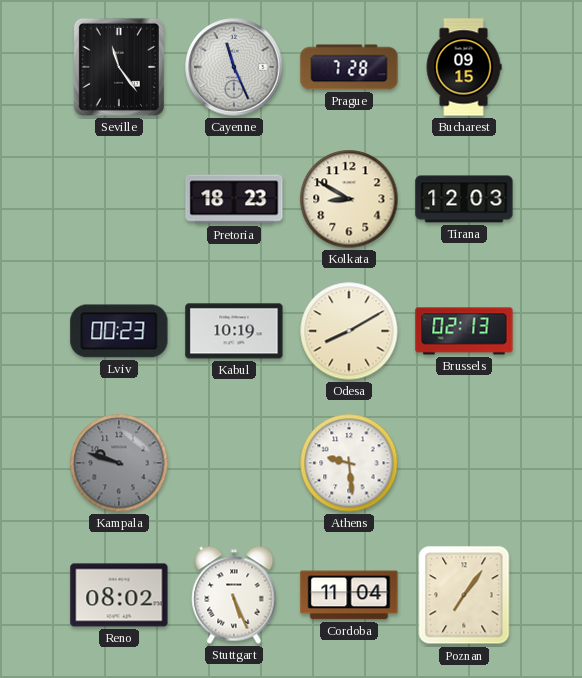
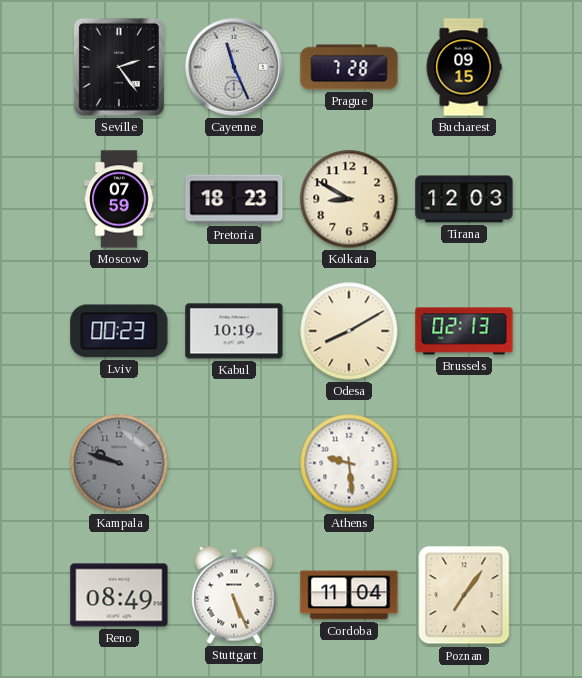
Seville: 11:24 -> 2:24 (119, 67)
Moscow: none -> 07:59 (119, 199)
Reno: 08:02 -> 08:49 (119, 595)
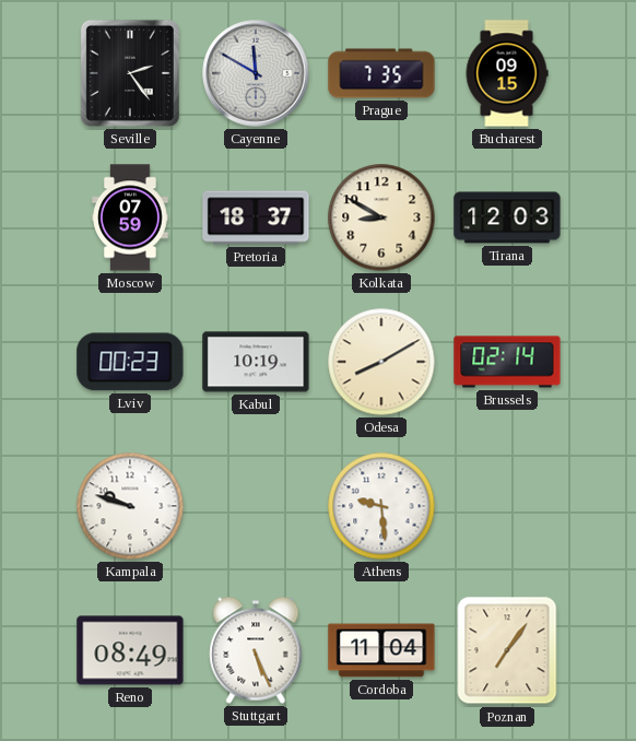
Cayenne: 11:26 -> 11:50 (256, 73)
Prague: 7:28 -> 7:35 (381, 73)
Pretoria: 18:23 -> 18:37 (256, 217)
Brussels: 02:13 -> 02:14 (507, 362)
Kampala dial: grey -> white (130, 506)
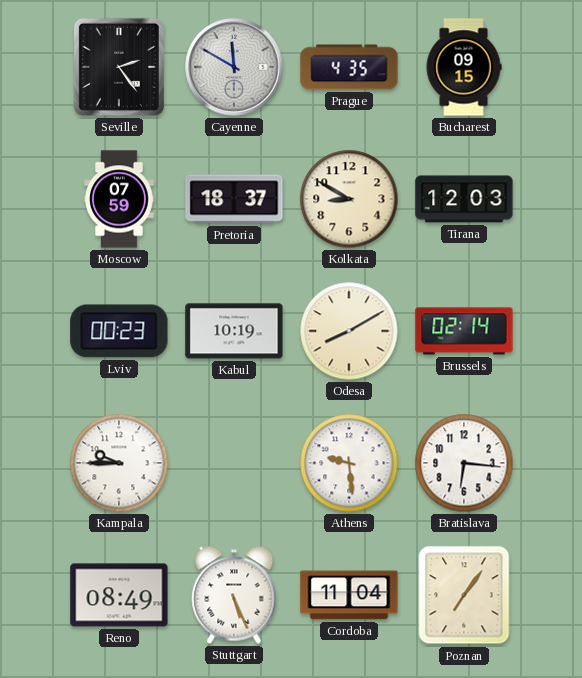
Prague: 7:35 -> 4:35 (349, 67)
Kampala: 9:48 -> 9:45 (119, 463)
Bratislava: none -> 6:16 (464, 463)
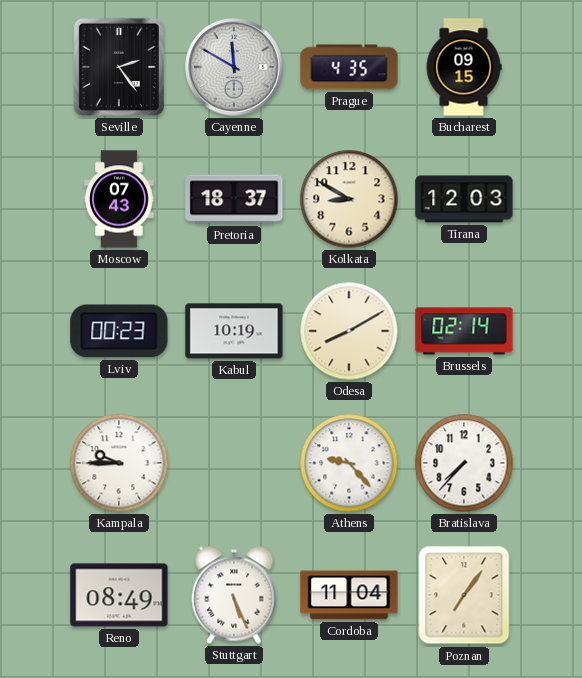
Moscow: 07:59 -> 07:43 (119, 199)
Athens: 9:29 -> 9:23 (349, 463)
Bratislava: 6:16 -> 7:37 (464, 463)
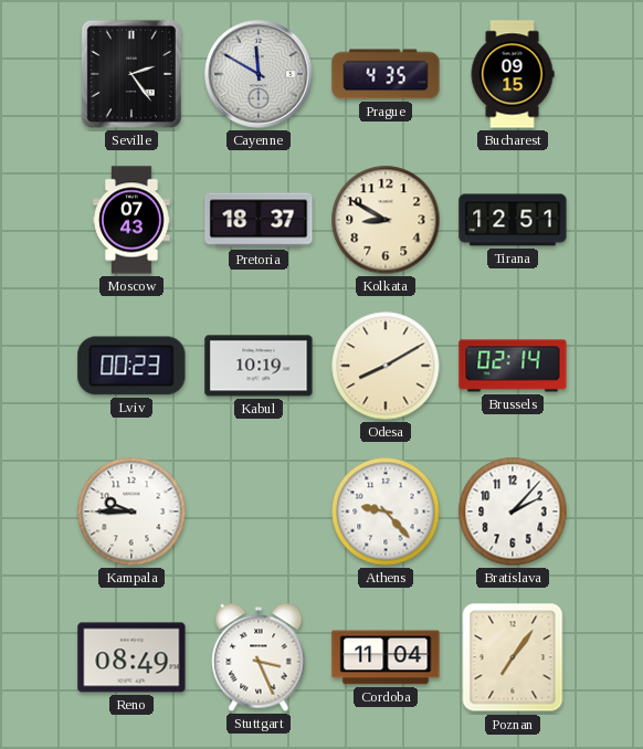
Tirana: 12:03 -> 12:51 (513, 220)
Bratislava: 7:37 -> 2:07 (513, 511)
Stuttgart: 5:26 -> 3:26 (259, 657)
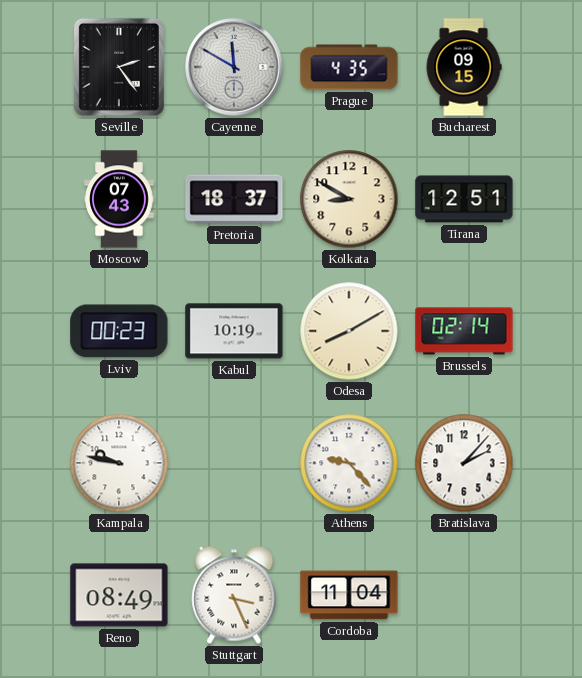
Kampala: 9:45 -> 9:47 (119, 463)
Poznan: 7:06 -> none (513, 657)
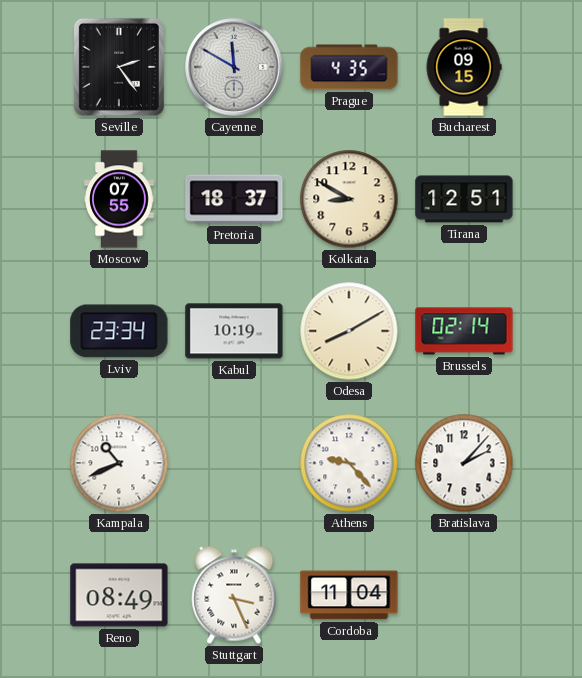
Moscow: 07:43 -> 07:55 (119, 199)
Lviv: 00:23 -> 23:34 (119, 331)
Kampala: 9:47 -> 10:41 (119, 463)
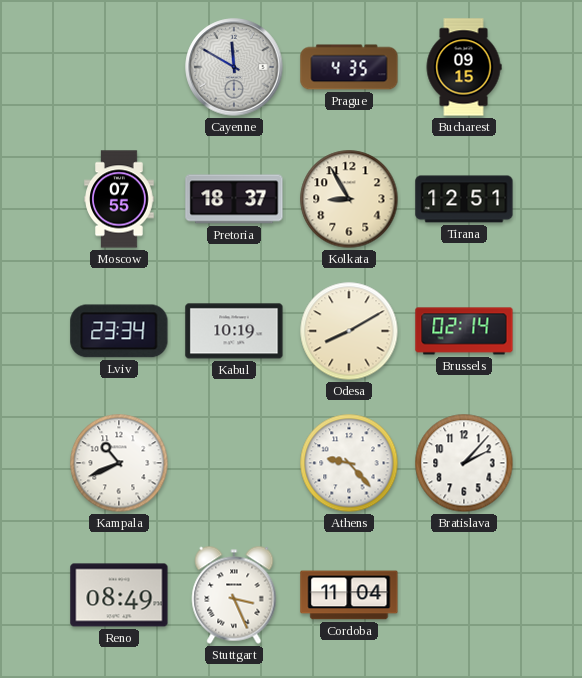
Seville: 2:24 -> none (119, 67)
Kolkata: 8:50 -> 8:55 (349, 199)
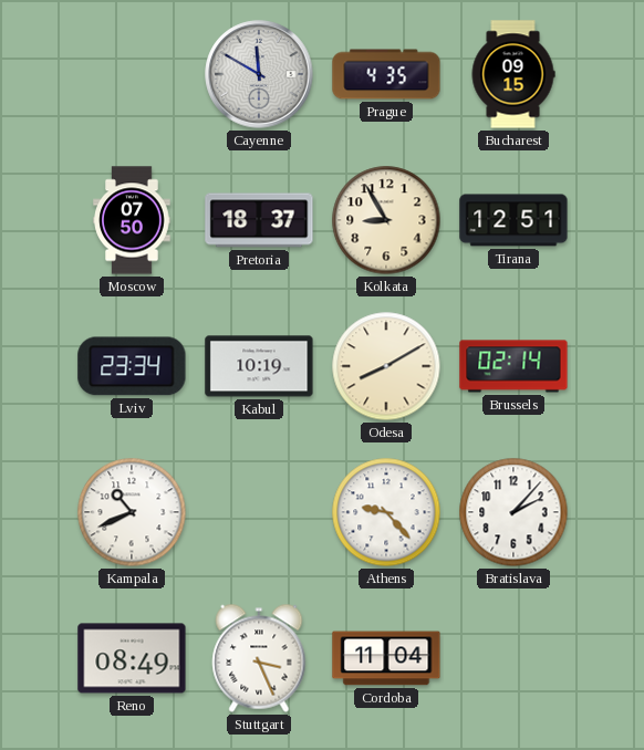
Moscow: 07:55 -> 07:50 (132, 220)
